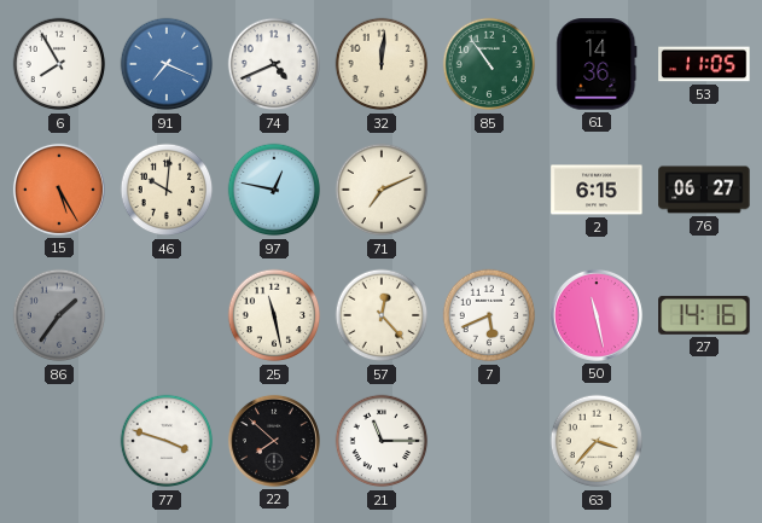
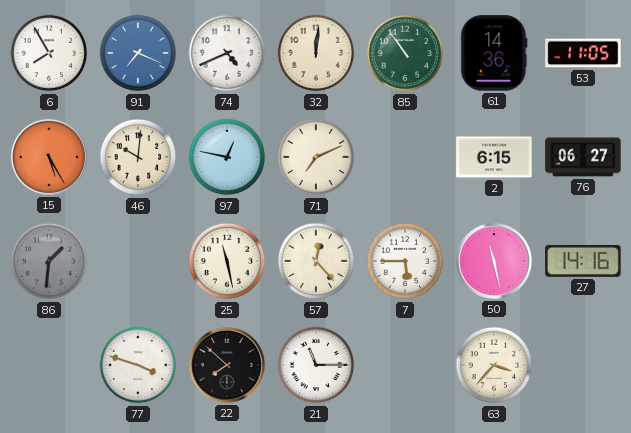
86: 1:36 -> 1:31 (49, 261)
7: 5:41 -> 5:45 (405, 261)
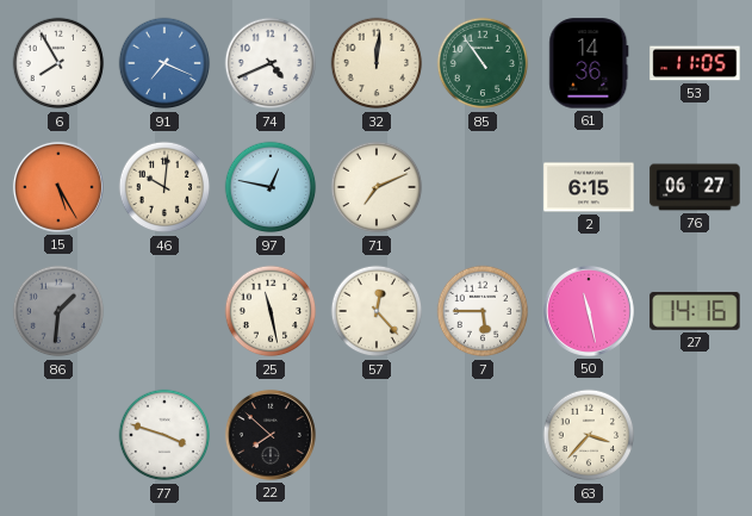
21: 11:15 -> none (316, 365)
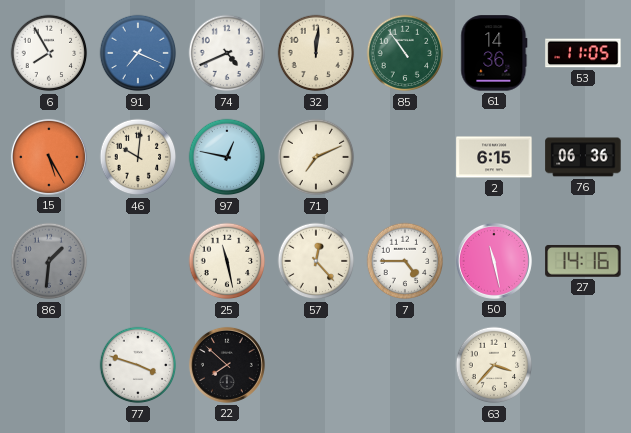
76: 06:27 -> 06:36 (583, 157)
7: 5:45 -> 4:45 (405, 261)
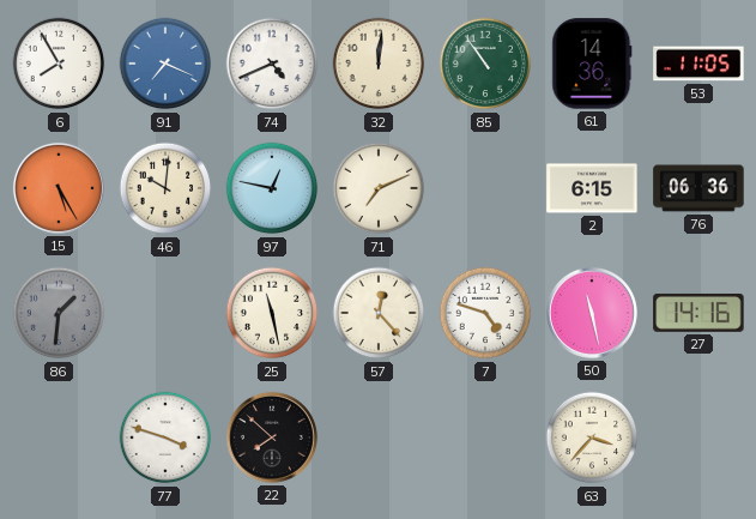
7: 4:45 -> 4:48 (485, 313)
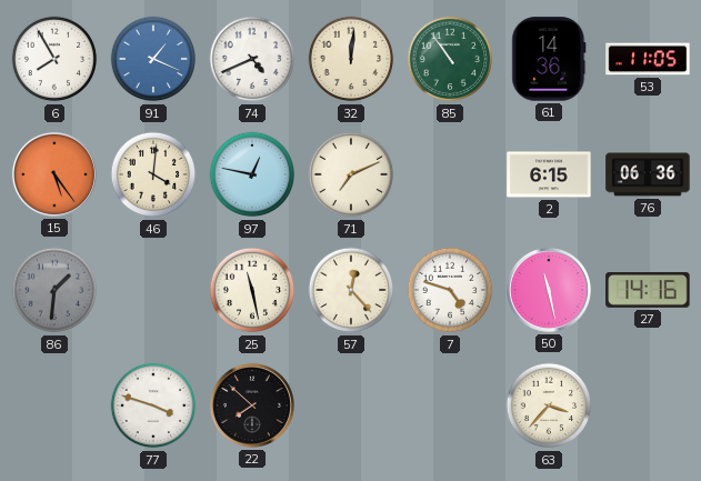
91: 7:19 -> 1:19 (153, 59)
15: 5:25 -> 5:24 (54, 174)
46: 10:01 -> 4:01 (153, 174)
